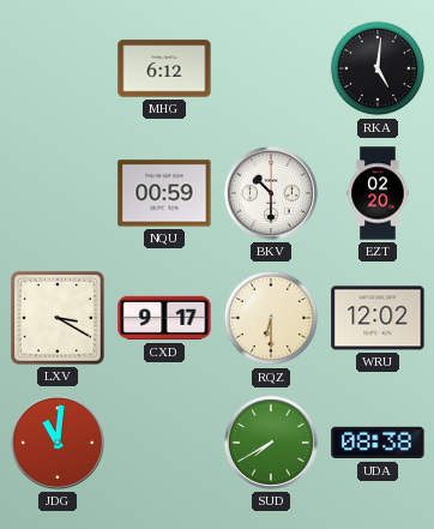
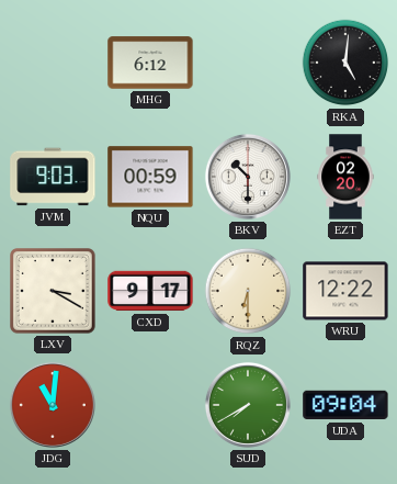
JVM: none -> 9:03 (53, 177)
WRU: 12:02 -> 12:22 (345, 291)
UDA: 08:38 -> 09:04 (345, 405)
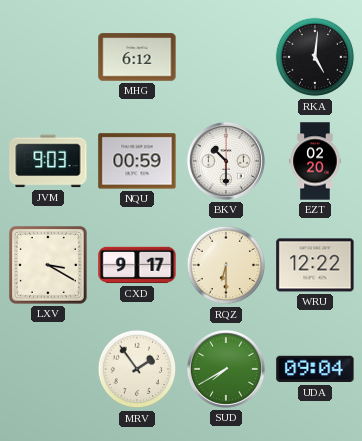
JDG: 11:01 -> none (53, 405)
MRV: none -> 1:54 (137, 369)
